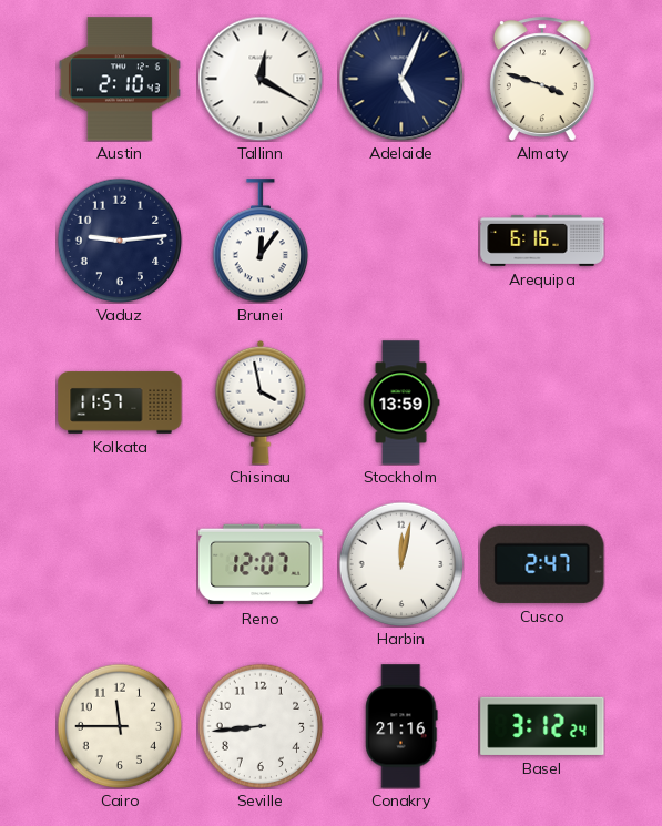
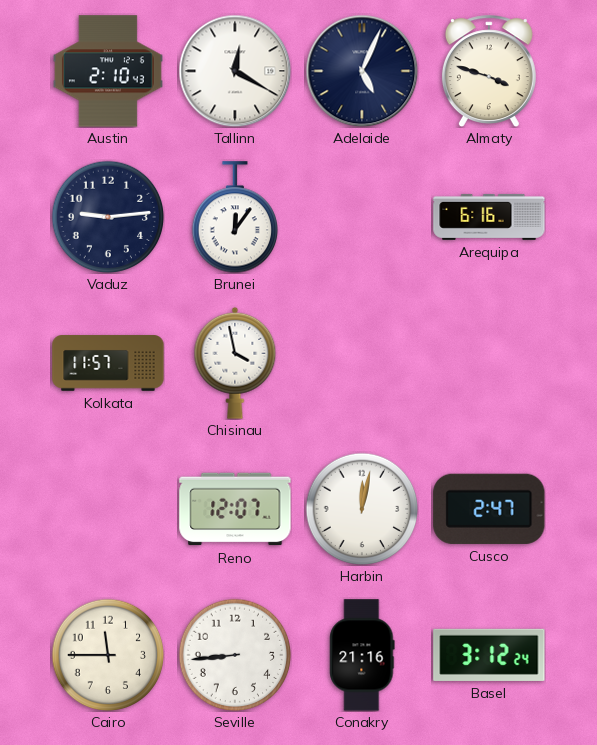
Stockholm: 13:59 -> none (401, 402)
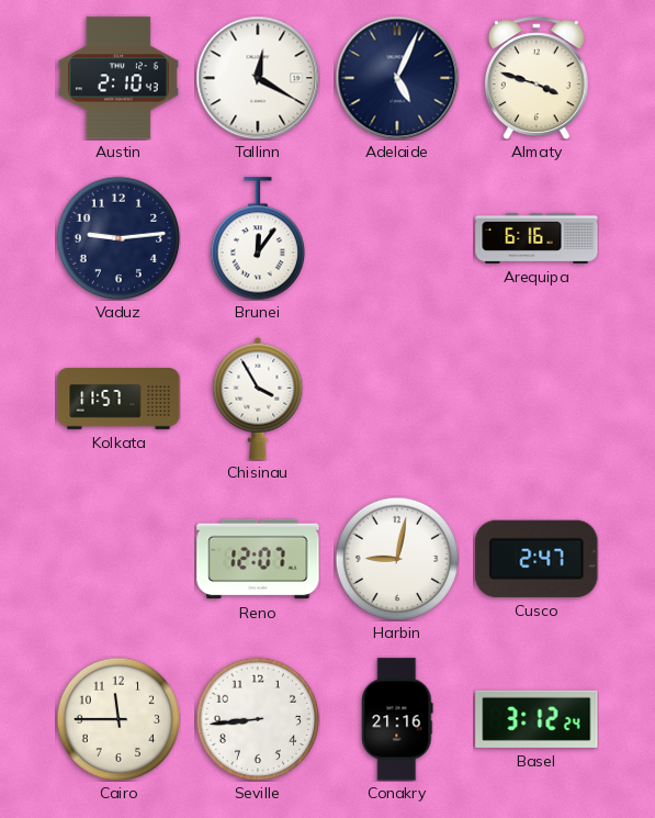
Chisinau: 3:58 -> 3:55 (258, 399)
Harbin: 12:02 -> 9:02 (397, 559)
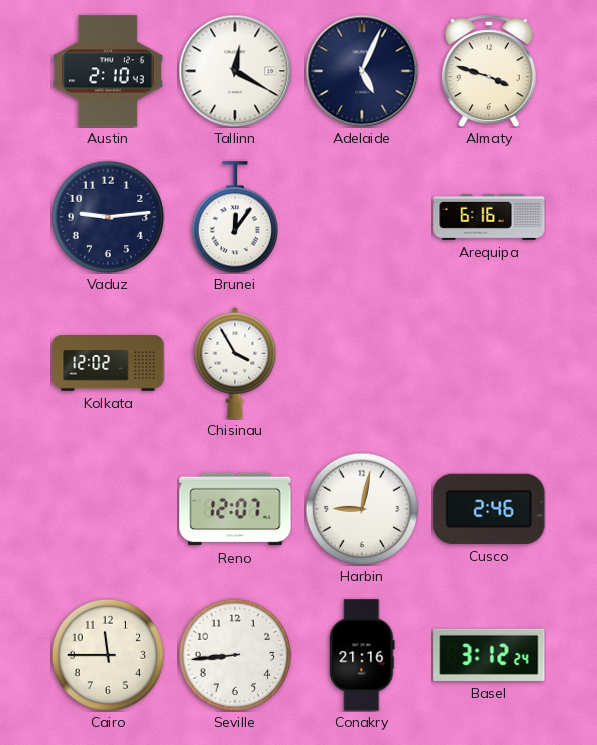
Kolkata: 11:57 -> 12:02 (108, 363)
Cusco: 2:47 -> 2:46 (489, 509)
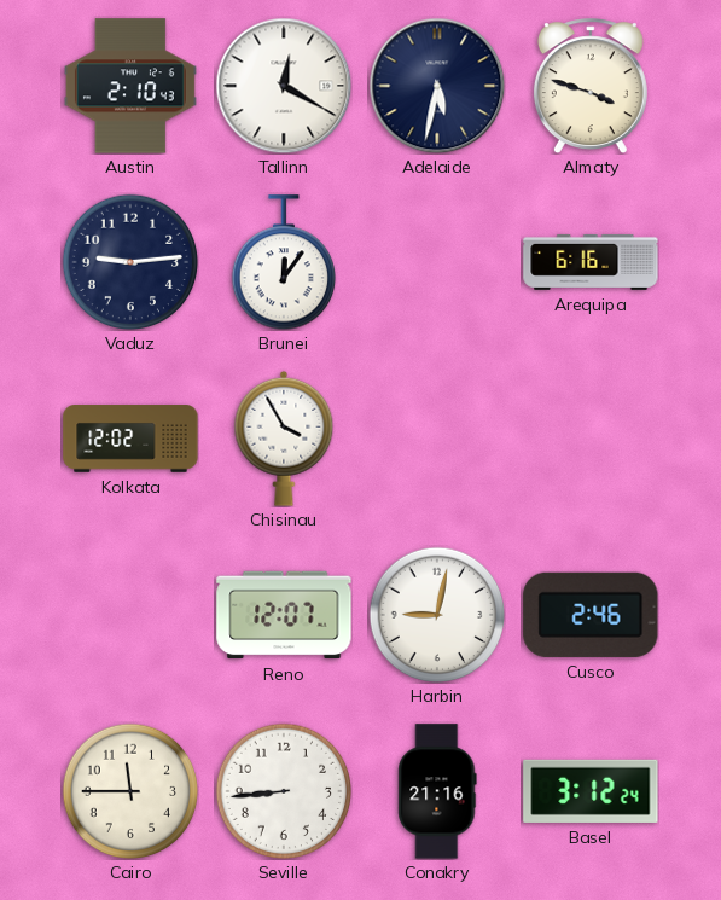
Adelaide: 5:04 -> 5:32 (437, 86)
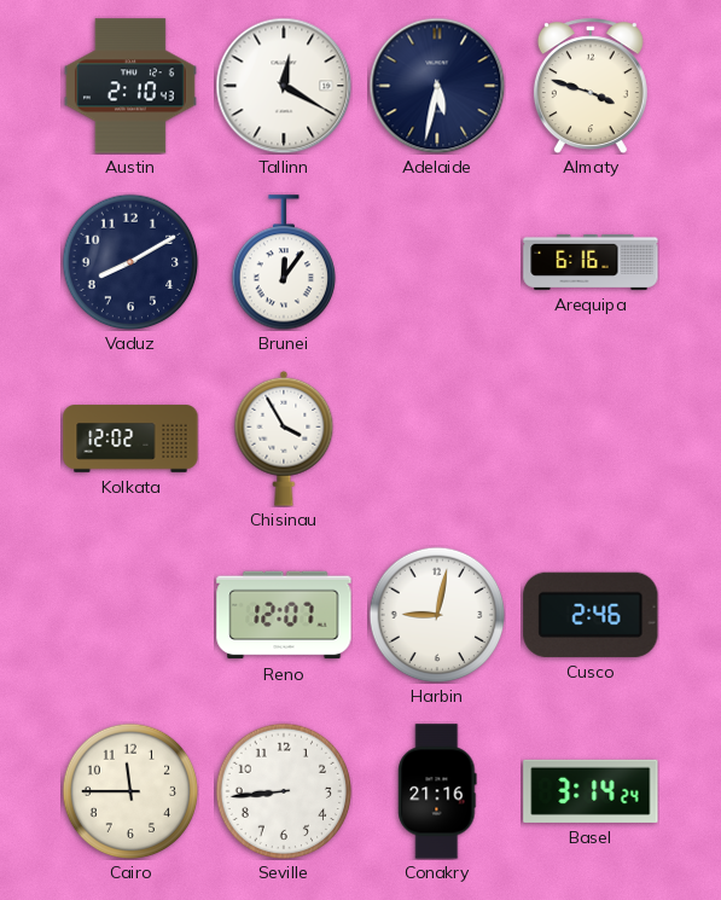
Vaduz: 9:14 -> 8:10 (130, 262)
Basel: 3:12 -> 3:14 (591, 791)
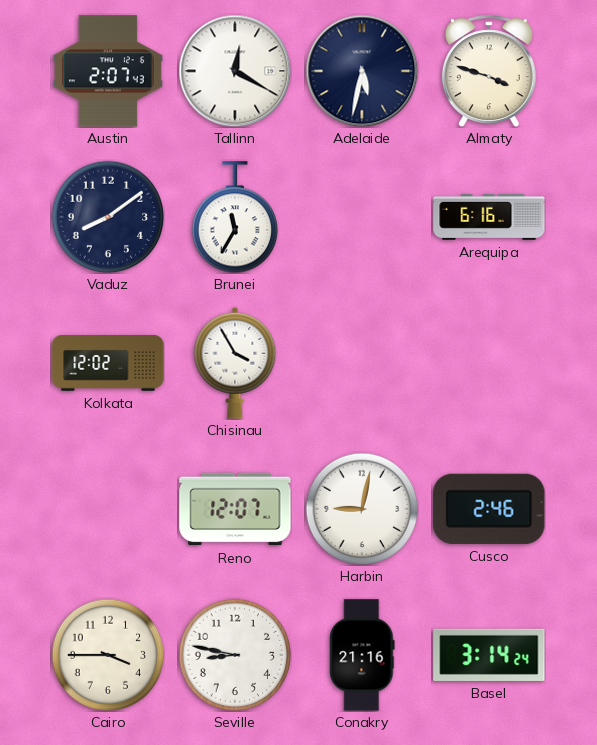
Austin: 2:10 -> 2:07 (108, 71)
Vaduz: 8:10 -> 8:09 (108, 217)
Brunei: 12:06 -> 11:35 (234, 217)
Cairo: 11:45 -> 3:45 (108, 655)
Seville: 8:44 -> 8:47 (235, 655)
